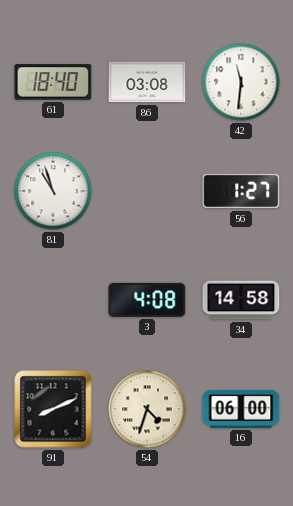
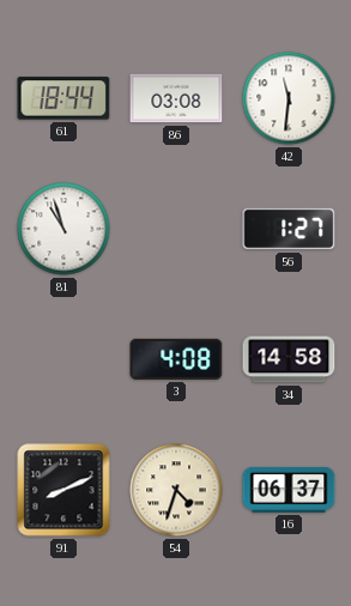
61: 18:40 -> 18:44 (63, 98)
16: 06:00 -> 06:37 (289, 490)
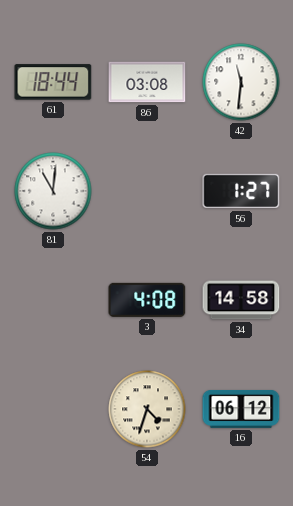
81: 10:57 -> 11:01 (53, 191)
91: 8:11 -> none (63, 490)
16: 06:37 -> 06:12 (241, 409)
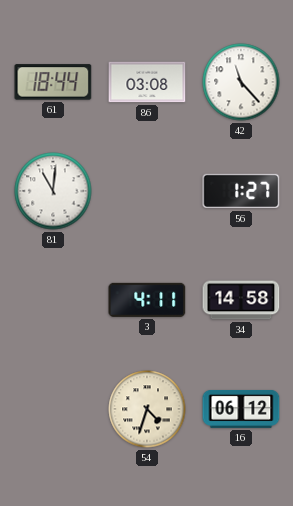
42: 11:31 -> 11:23 (241, 82)
3: 4:08 -> 4:11 (147, 300)
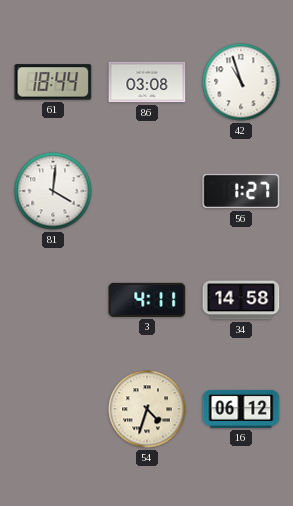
42: 11:23 -> 10:57 (241, 82)
81: 11:01 -> 4:01 (53, 191)
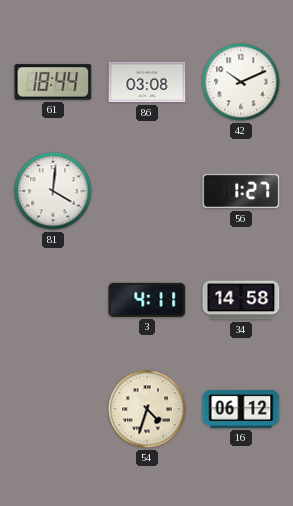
42: 10:57 -> 10:11 (241, 82)
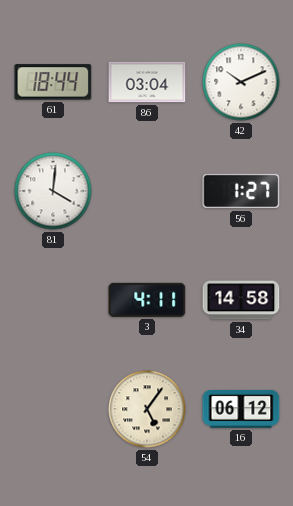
86: 03:08 -> 03:04 (147, 82)
54: 4:33 -> 5:06 (147, 409)
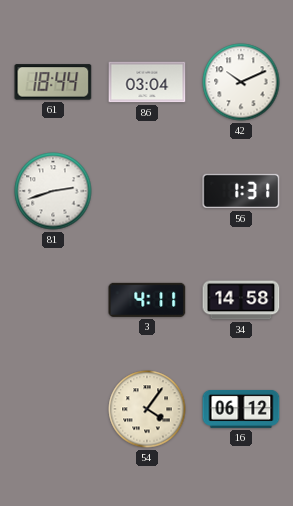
81: 4:01 -> 2:42 (53, 191)
56: 1:27 -> 1:31 (241, 191)
54: 5:06 -> 4:06 (147, 409)
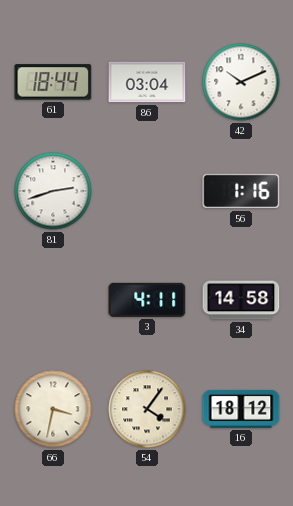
56: 1:31 -> 1:16 (241, 191)
66: none -> 3:32 (53, 409)
16: 06:12 -> 18:12 (241, 409)
